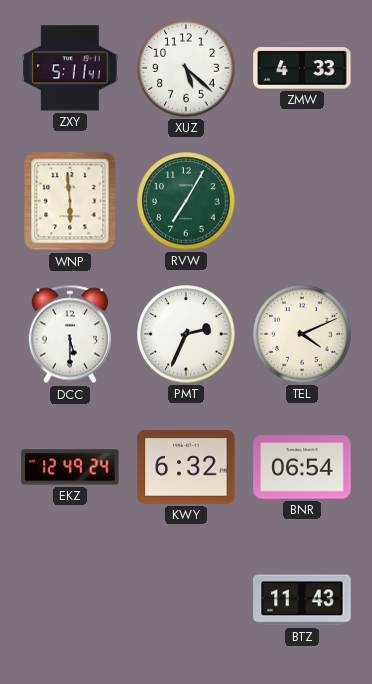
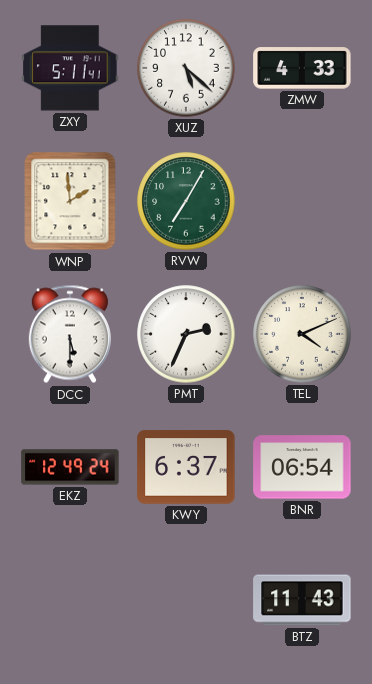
WNP: 5:59 -> 1:59 (70, 201)
KWY: 6:32 -> 6:37 (186, 467)
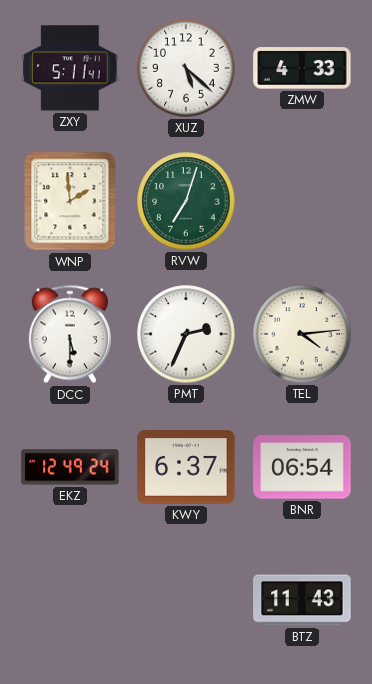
RVW: 7:05 -> 7:03 (186, 201)
TEL: 4:11 -> 4:14 (302, 334)
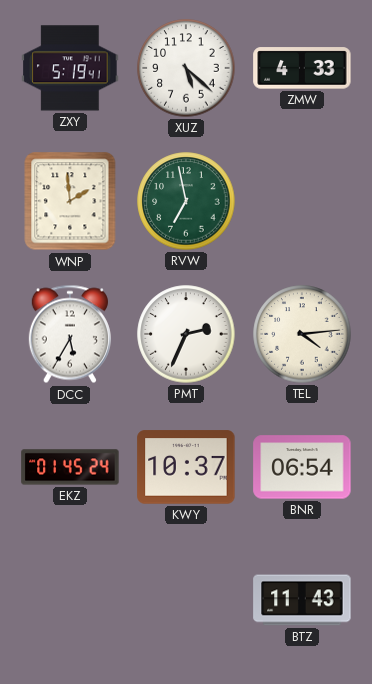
ZXY: 5:11 -> 5:19 (70, 68)
RVW: 7:03 -> 6:58 (186, 201)
DCC: 5:30 -> 5:35 (70, 334)
EKZ: 12:49 -> 01:45 (70, 467)
KWY: 6:37 -> 10:37 (186, 467)
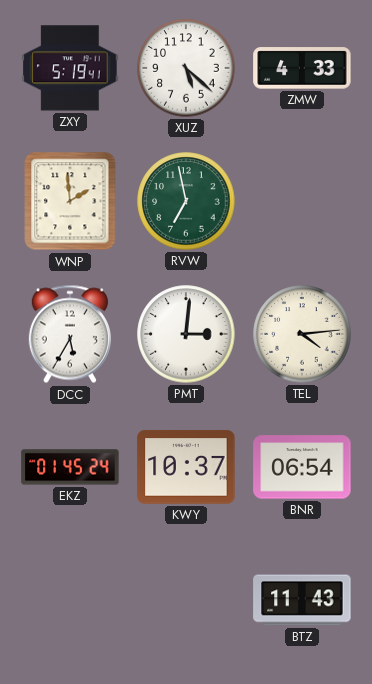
PMT: 2:34 -> 3:01 (186, 334)
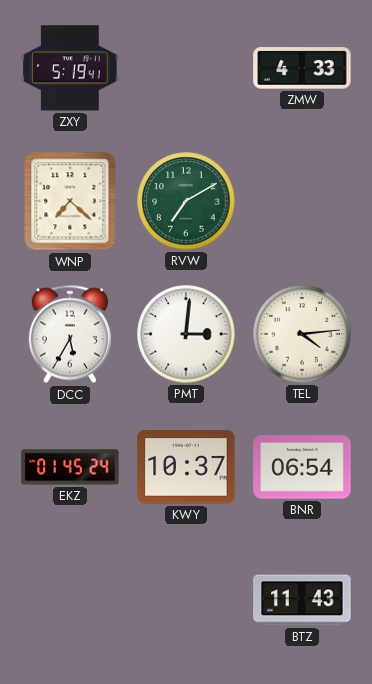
XUZ: 5:22 -> none (186, 68)
WNP: 1:59 -> 7:22 (70, 201)
RVW: 6:58 -> 7:10 (186, 201)
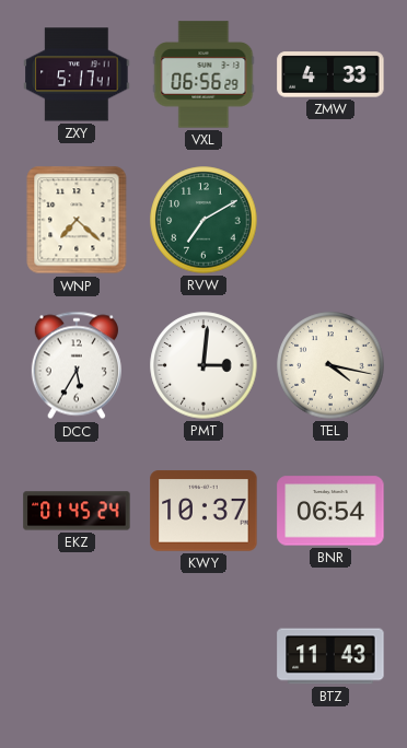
ZXY: 5:19 -> 5:17 (77, 74)
VXL: none -> 06:56 (203, 74)
TEL: 4:14 -> 4:17 (330, 365)
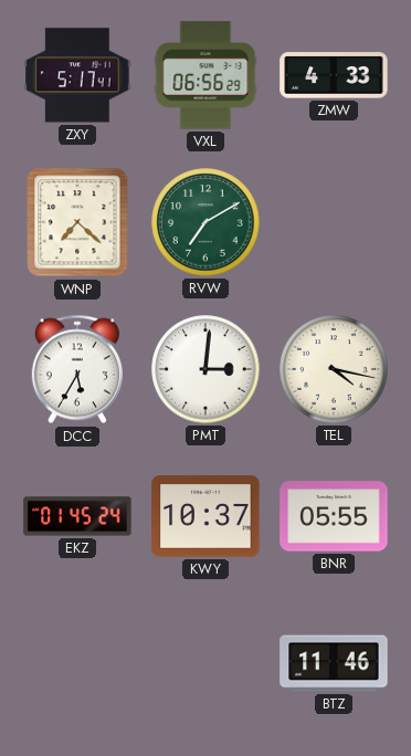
BNR: 06:54 -> 05:55 (334, 516)
BTZ: 11:43 -> 11:46 (334, 663)
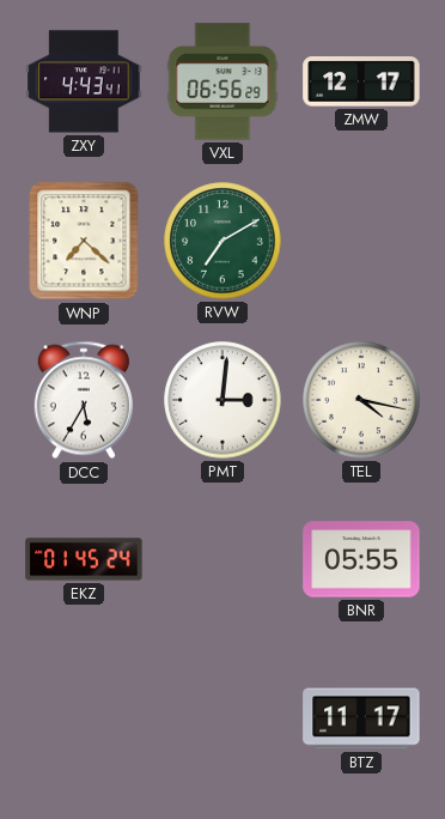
ZXY: 5:17 -> 4:43 (84, 81)
ZMW: 4:33 -> 12:17 (361, 81)
KWY: 10:37 -> none (205, 516)
BTZ: 11:46 -> 11:17 (361, 718)
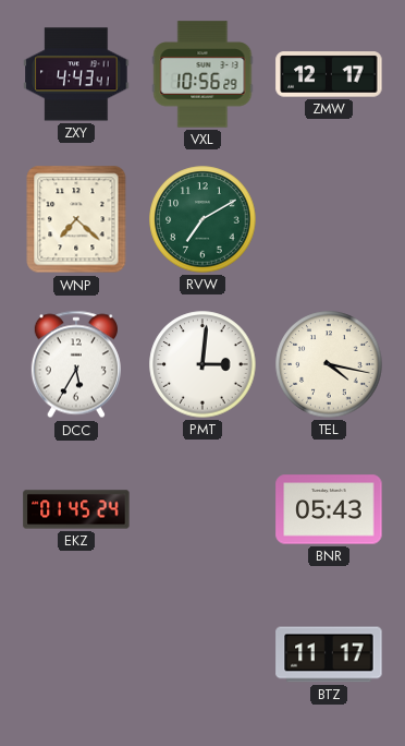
VXL: 06:56 -> 10:56 (202, 74)
BNR: 05:55 -> 05:43 (329, 509)
